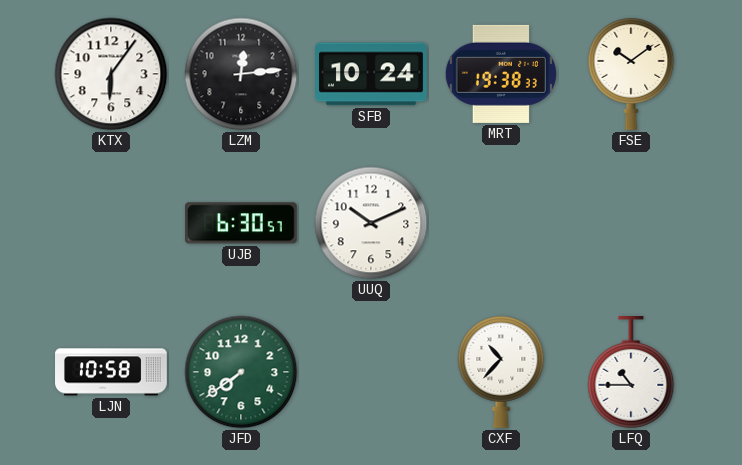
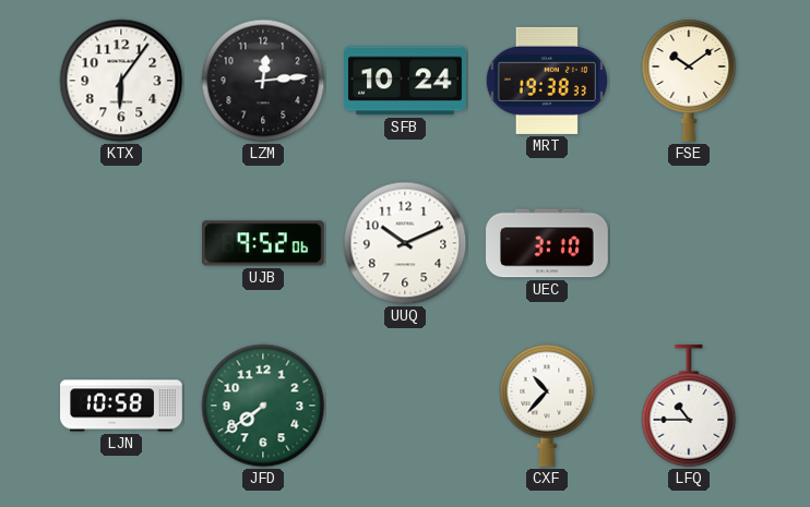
UJB: 6:30 -> 9:52 (263, 243)
UEC: none -> 3:10 (548, 243)
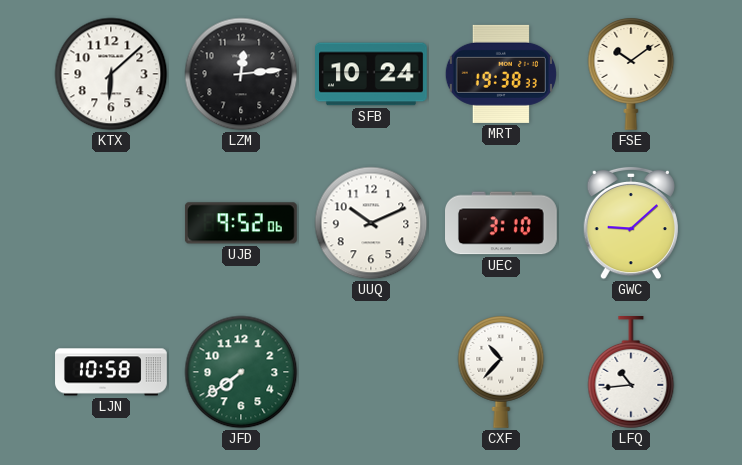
KTX: 6:06 -> 6:08 (111, 74)
GWC: none -> 9:08 (630, 223)
LFQ: 10:45 -> 10:44 (631, 373)
